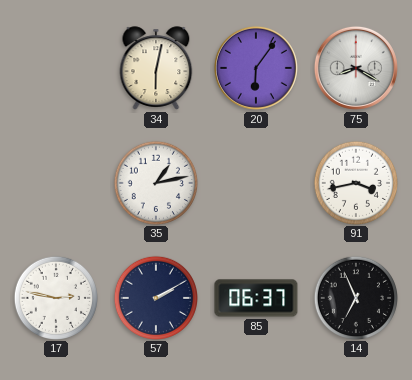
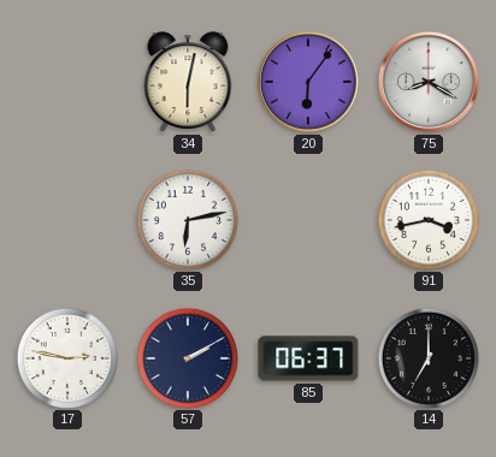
35: 1:13 -> 6:13 (187, 219)
14: 6:56 -> 7:00 (427, 357)
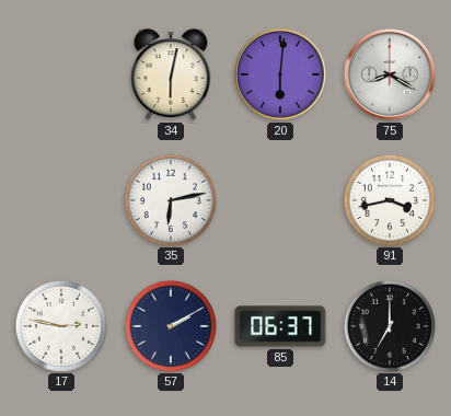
20: 6:06 -> 6:01 (280, 74)
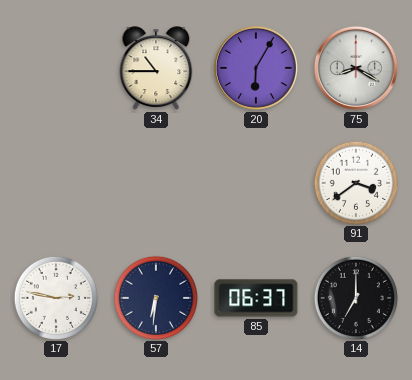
34: 6:02 -> 10:45 (156, 68)
20: 6:01 -> 6:05 (256, 68)
35: 6:13 -> none (170, 199)
91: 3:43 -> 3:39 (355, 182)
57: 2:10 -> 6:31 (155, 297)
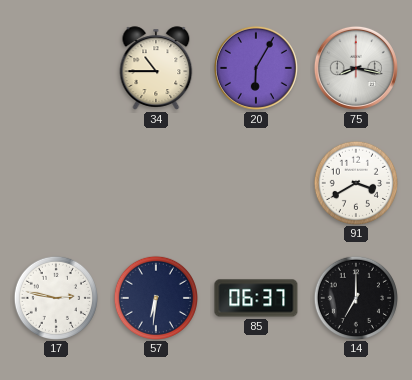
75: 8:20 -> 8:17 (356, 68)
91: 3:39 -> 3:40 (355, 182)
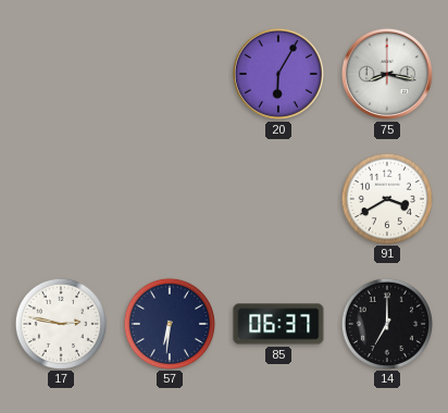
34: 10:45 -> none (156, 68)
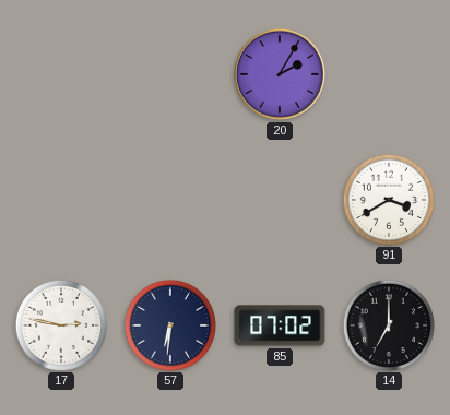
20: 6:05 -> 2:05 (280, 74)
75: 8:17 -> none (387, 74)
85: 06:37 -> 07:02 (280, 325)
